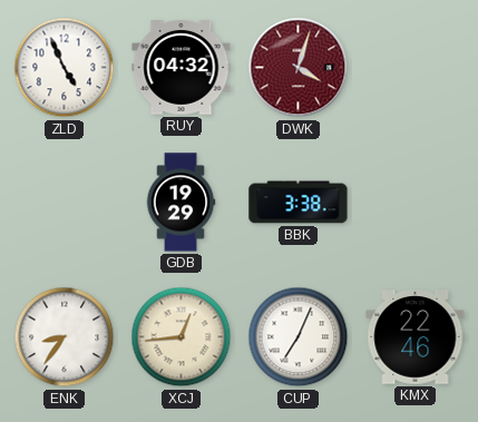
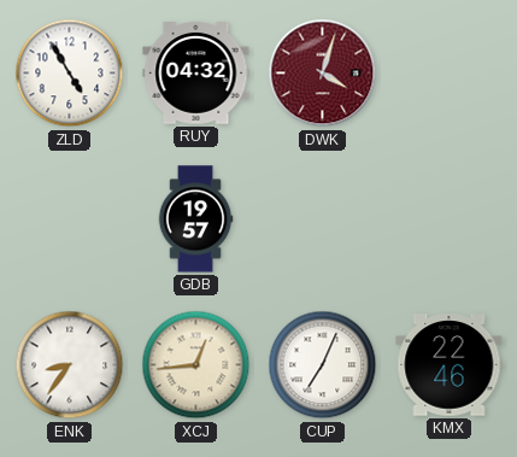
ZLD: 4:56 -> 4:55 (70, 74)
GDB: 19:29 -> 19:57 (195, 219)
BBK: 3:38 -> none (299, 203)
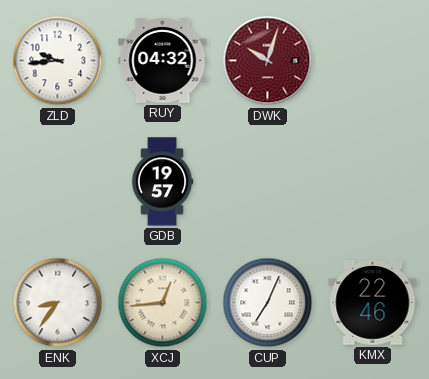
ZLD: 4:55 -> 9:44 (58, 61)
DWK: 4:03 -> 10:03 (268, 61)
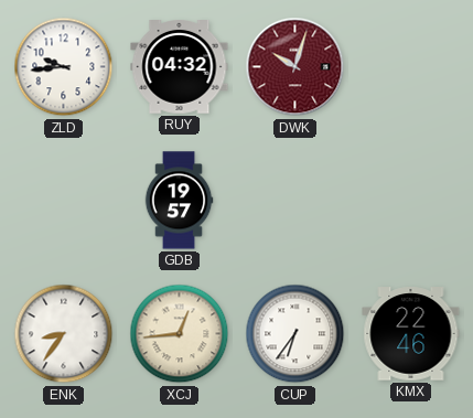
CUP: 7:04 -> 6:36 (295, 334)
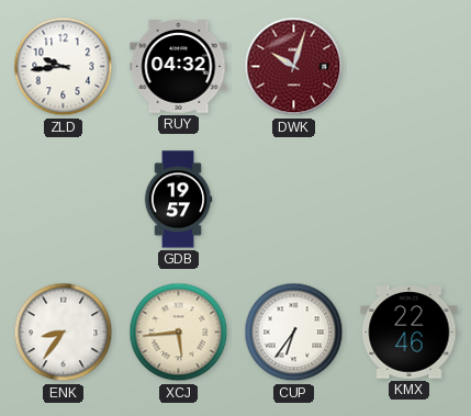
XCJ: 12:44 -> 5:44 (179, 333)
